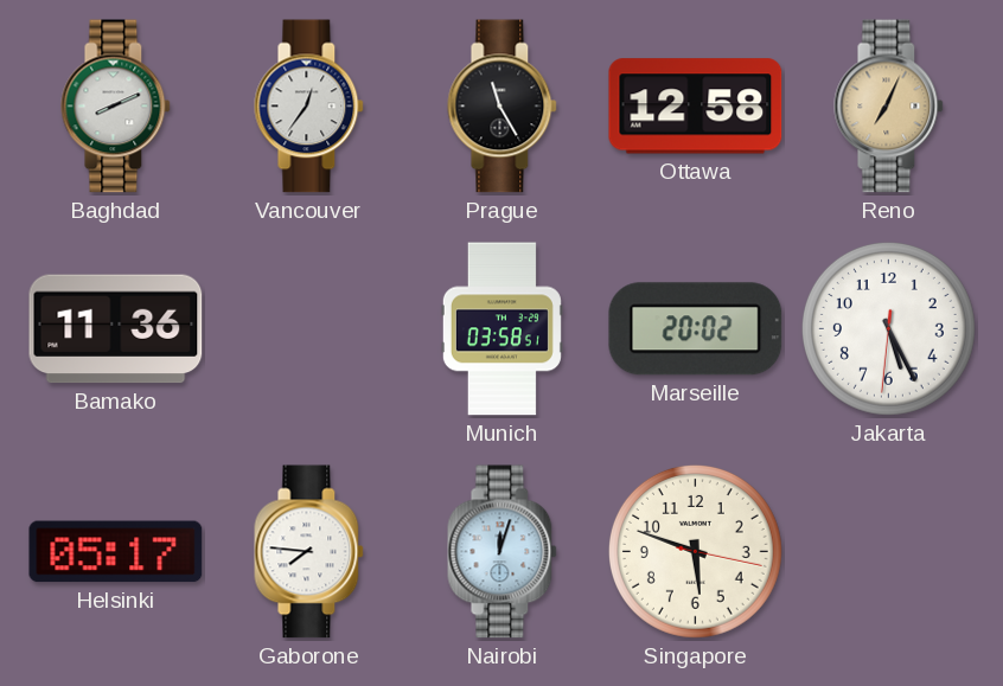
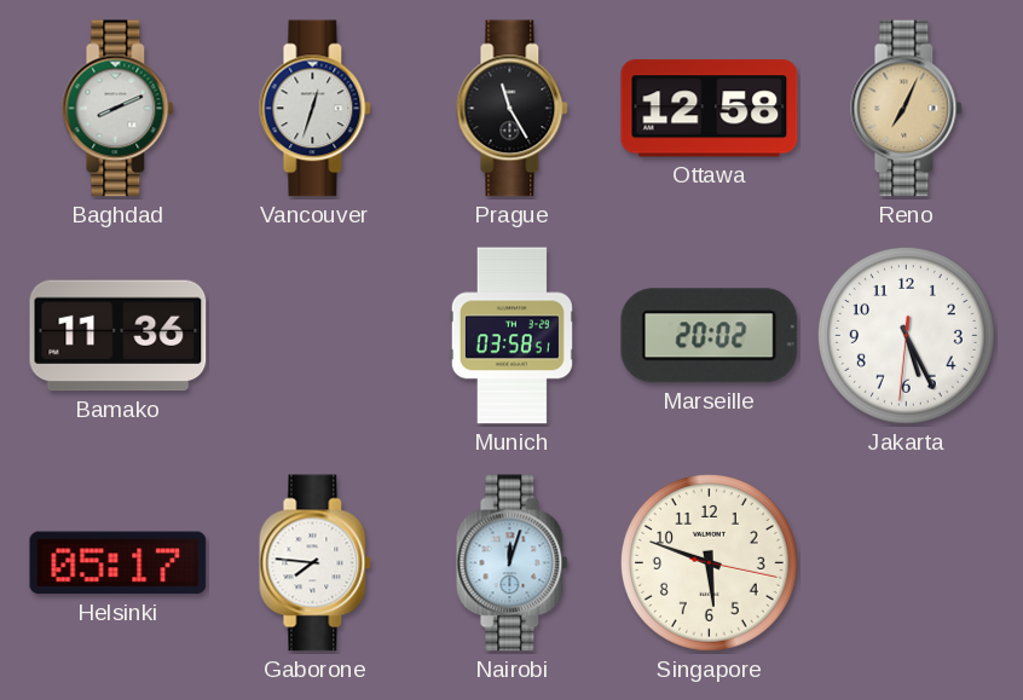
Vancouver: 12:36 -> 12:33 (316, 109)
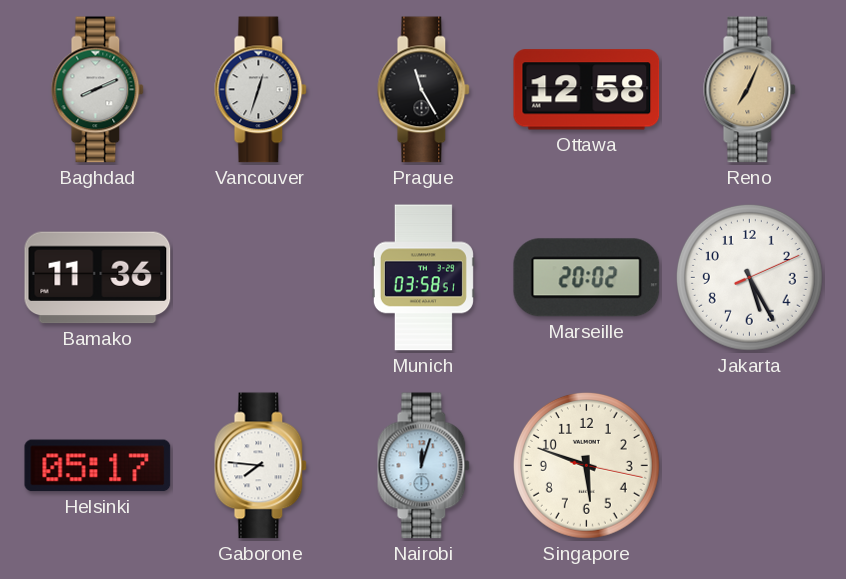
Jakarta: 5:25:31 -> 5:25:11 (749, 277)
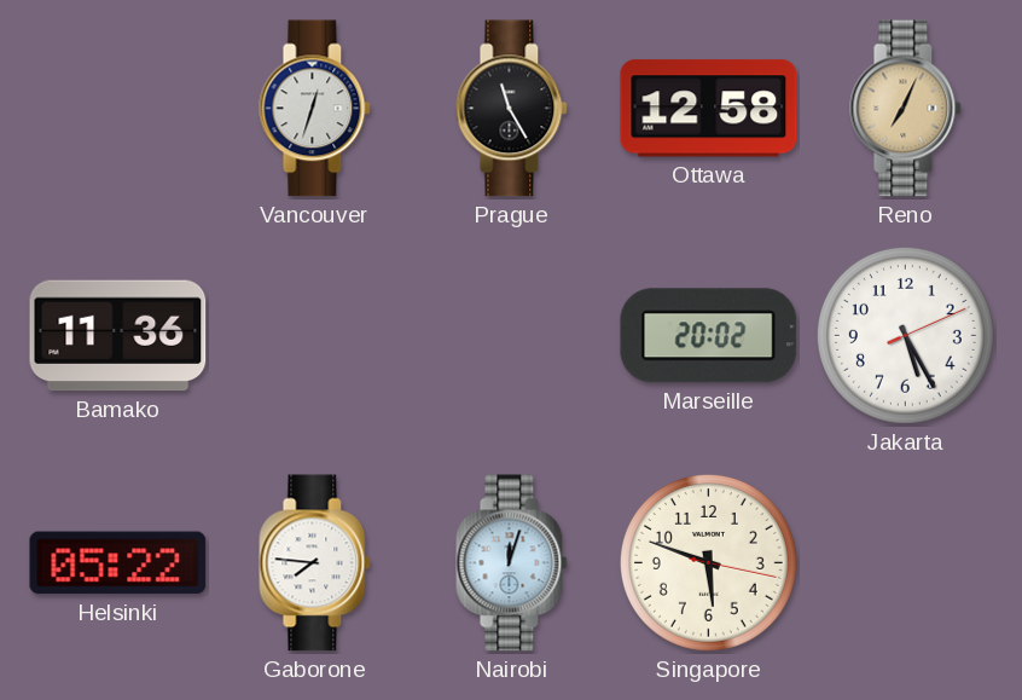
Baghdad: 8:11 -> none (98, 90)
Munich: 03:58 -> none (423, 278)
Helsinki: 05:17 -> 05:22 (118, 563)
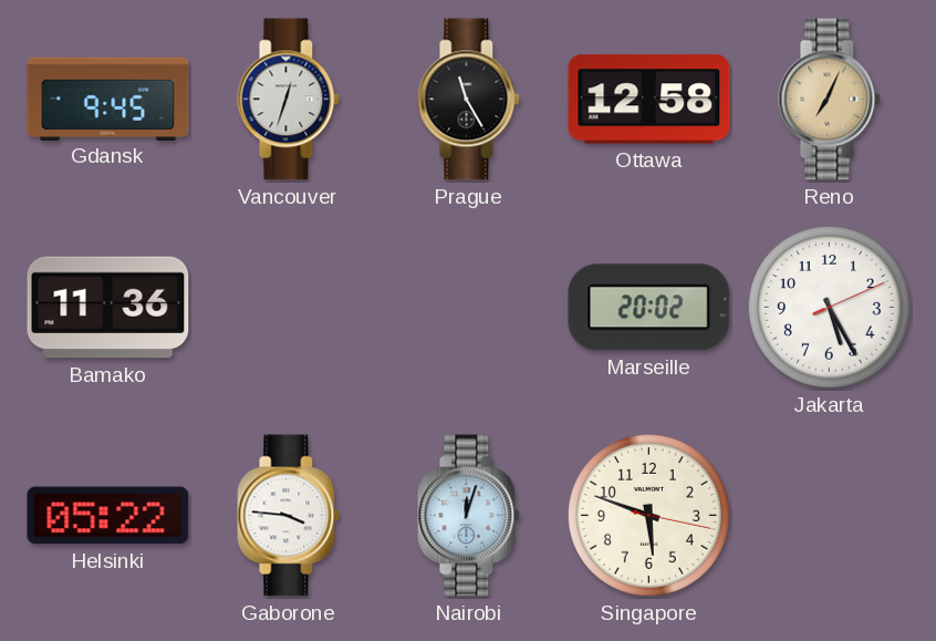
Gdansk: none -> 9:45 (108, 99)
Gaborone: 7:46 -> 3:46 (289, 516)
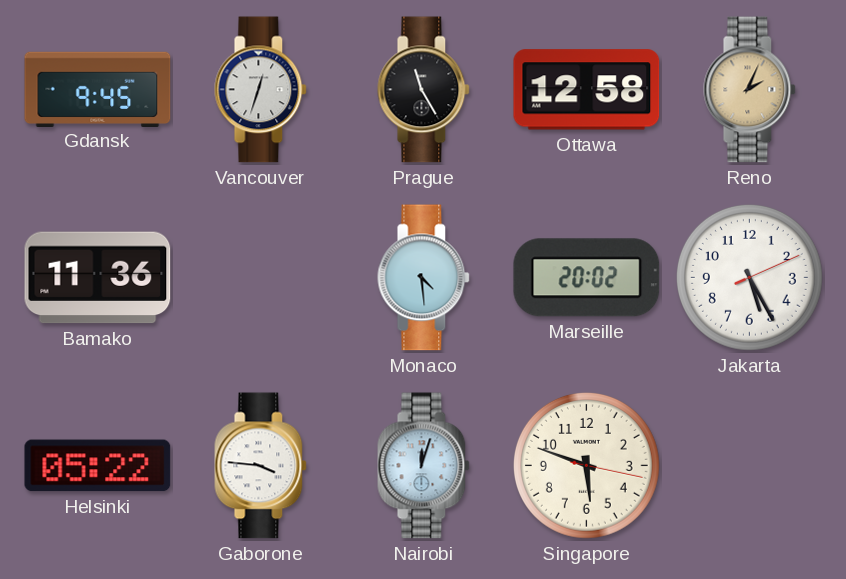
Reno: 7:04 -> 2:04 (750, 90)
Monaco: none -> 4:29 (424, 278)
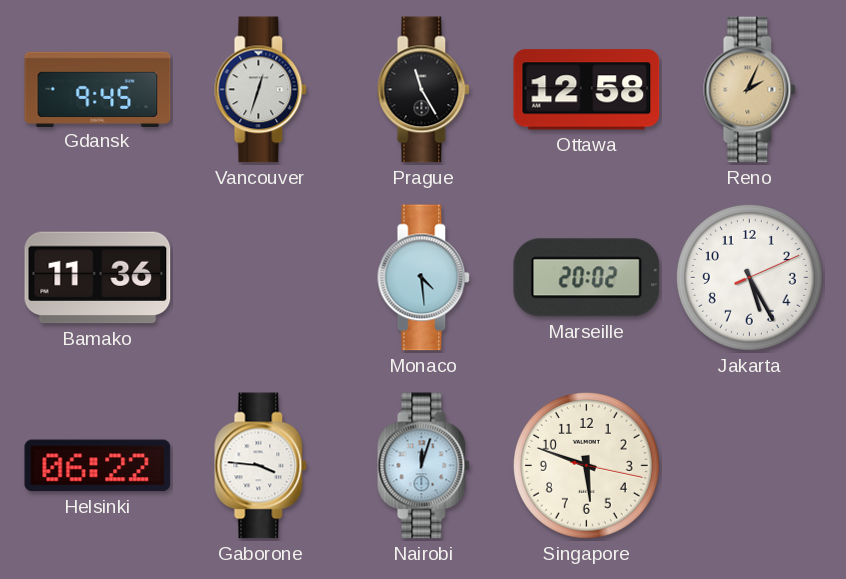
Helsinki: 05:22 -> 06:22 (98, 466)
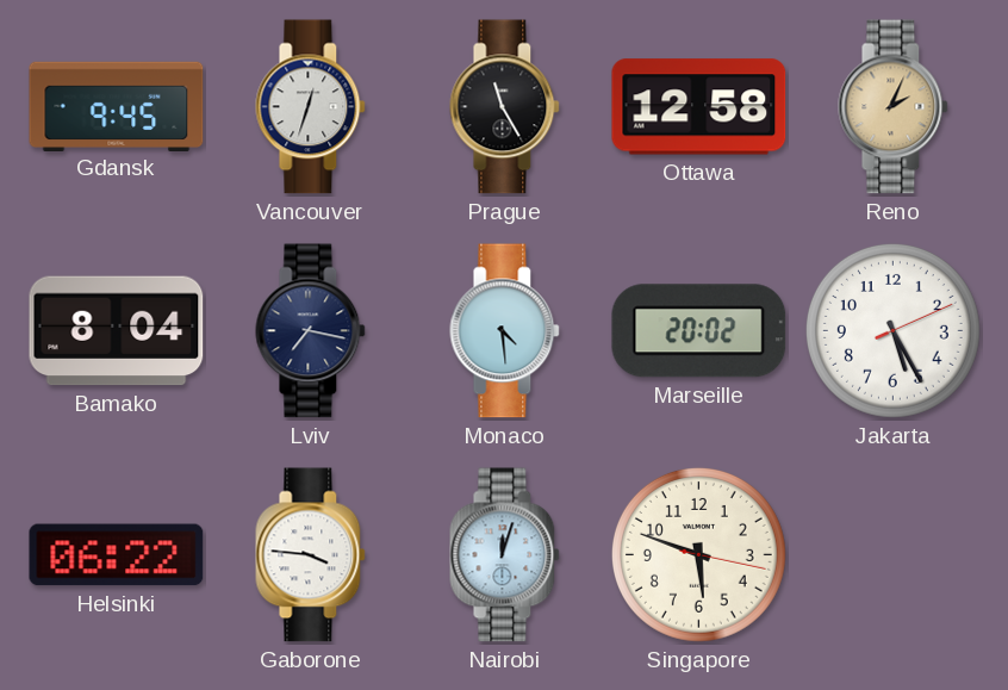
Bamako: 11:36 -> 8:04 (117, 331)
Lviv: none -> 7:17 (311, 331)
